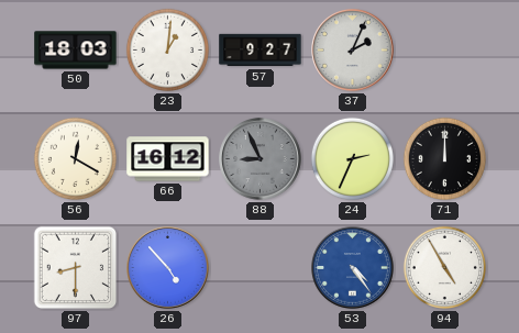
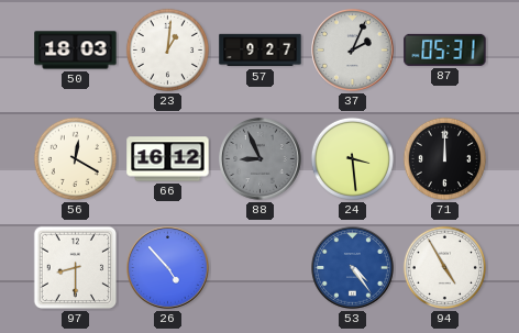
87: none -> 05:31 (445, 49)
24: 2:34 -> 3:29 (352, 158)
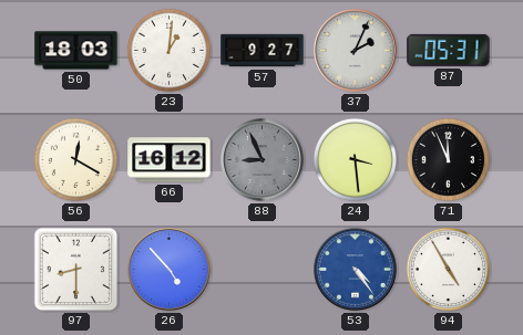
71: 12:00 -> 11:56 (448, 159)
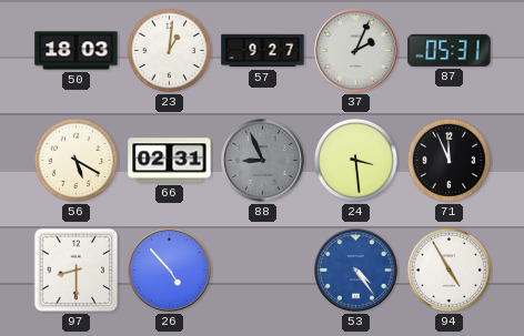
56: 12:20 -> 5:20 (75, 160)
66: 16:12 -> 02:31 (170, 161)
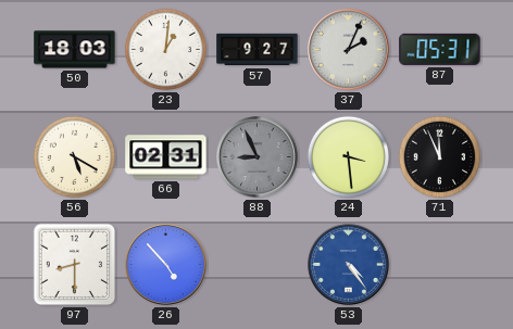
94: 4:55 -> none (449, 269)
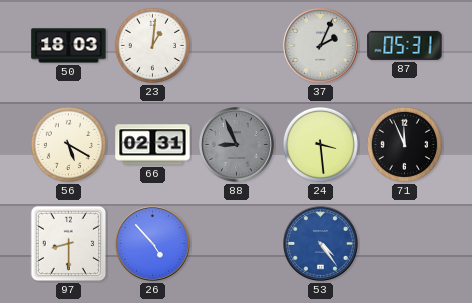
57: 9:27 -> none (258, 50)
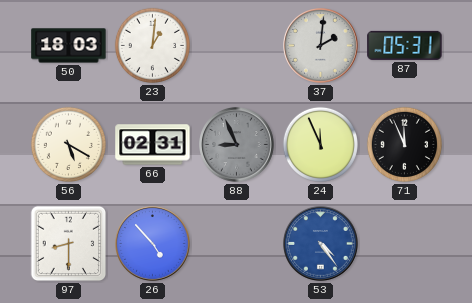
37: 2:04 -> 2:01 (321, 46)
24: 3:29 -> 11:56 (320, 144)
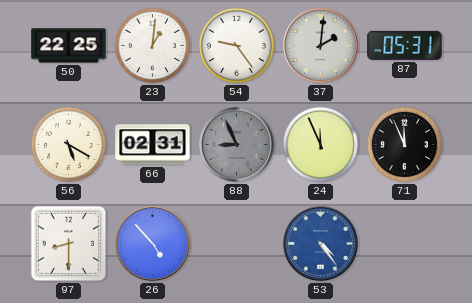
50: 18:03 -> 22:25 (69, 46)
54: none -> 9:24 (236, 45)
